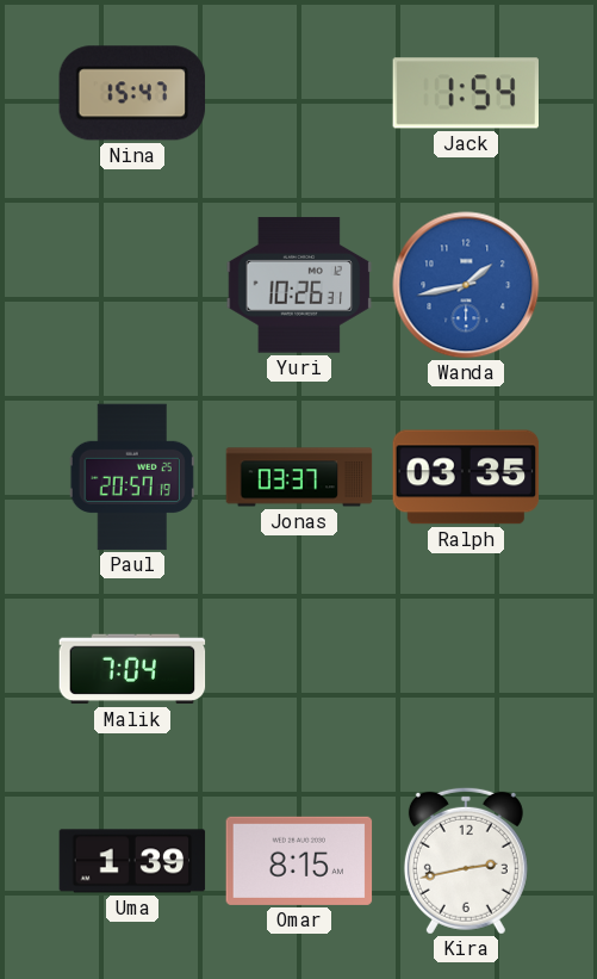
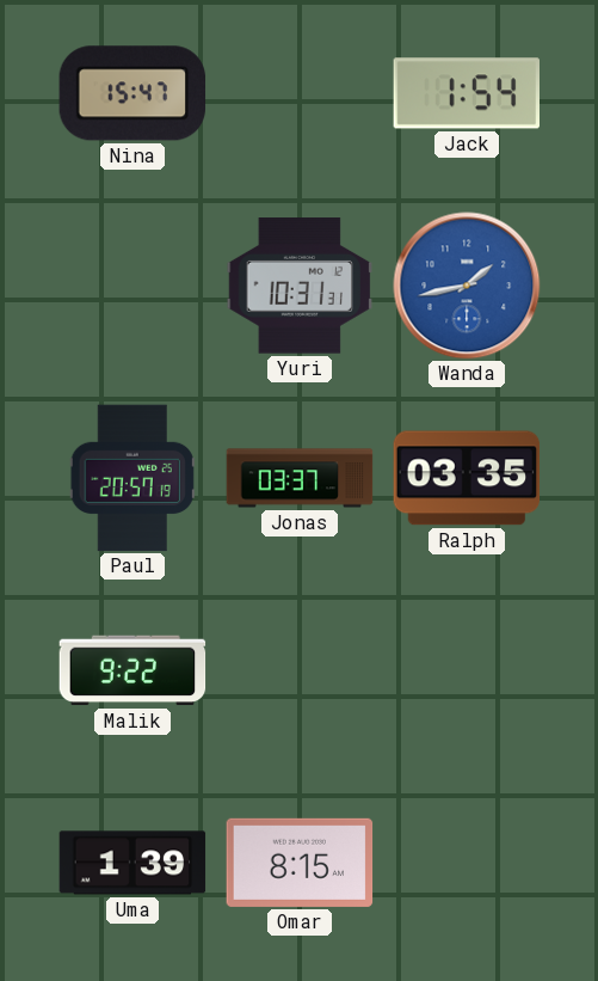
Yuri: 10:26 -> 10:31 (300, 286)
Malik: 7:04 -> 9:22 (132, 670)
Kira: 2:43 -> none (466, 861)
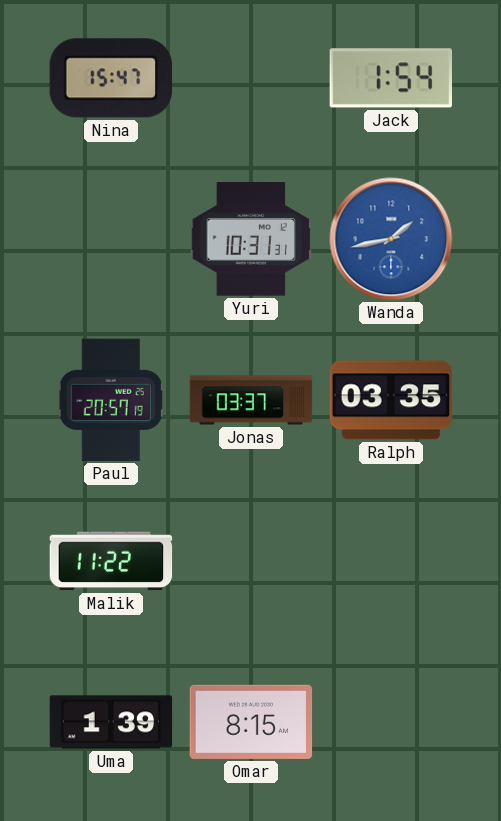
Malik: 9:22 -> 11:22 (111, 561)
